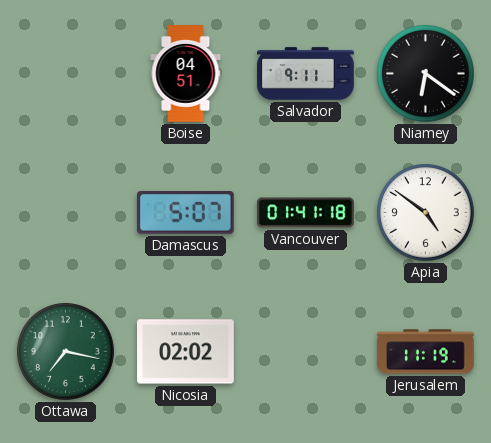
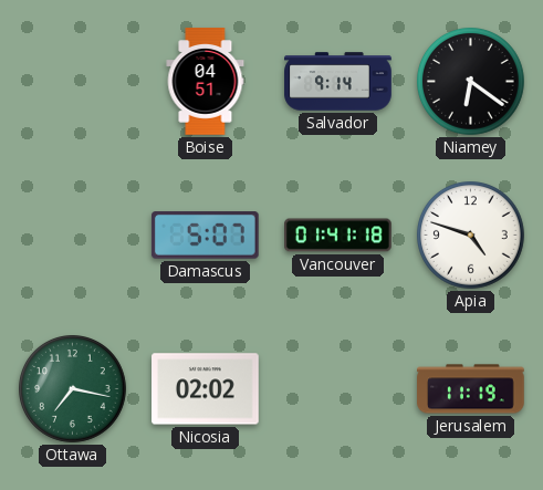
Salvador: 9:11 -> 9:14 (338, 82)
Apia: 4:51 -> 4:48 (471, 236)
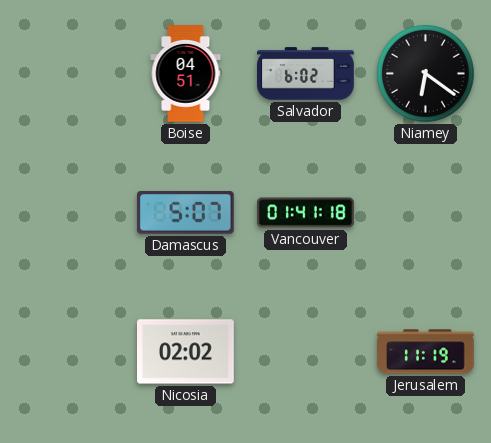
Salvador: 9:14 -> 6:02 (306, 74)
Apia: 4:48 -> none (471, 236)
Ottawa: 7:17 -> none (73, 389)
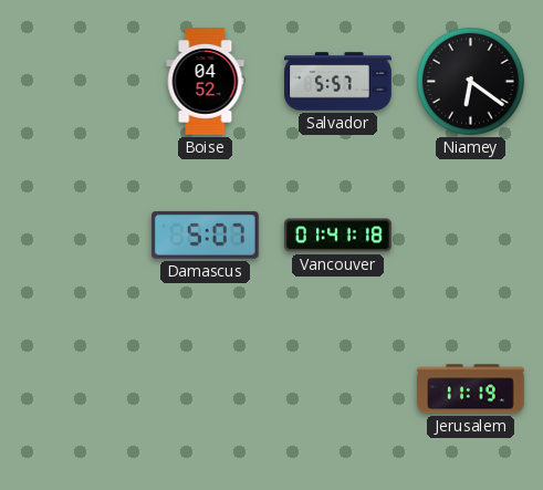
Boise: 04:51 -> 04:52 (206, 82)
Salvador: 6:02 -> 5:57 (338, 82)
Nicosia: 02:02 -> none (186, 352)
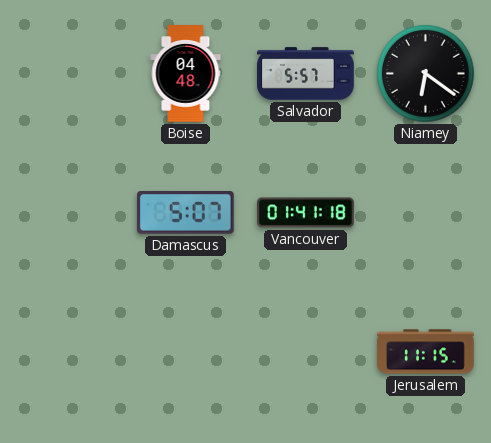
Boise: 04:52 -> 04:48 (186, 74)
Jerusalem: 11:19 -> 11:15 (426, 352)
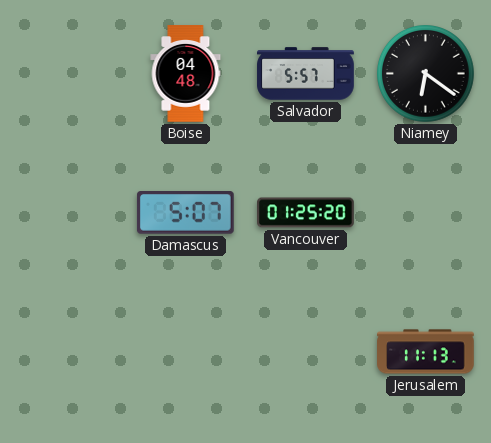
Vancouver: 01:41 -> 01:25 (306, 213)
Jerusalem: 11:15 -> 11:13 (426, 352)
